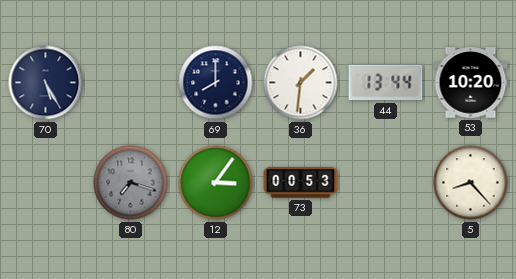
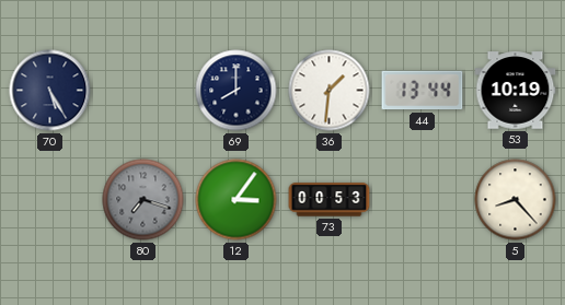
53: 10:20 -> 10:19 (516, 91)
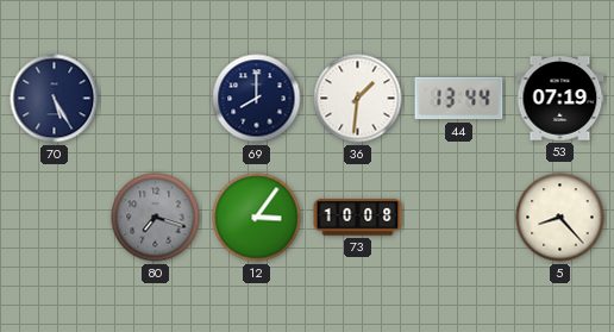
53: 10:19 -> 07:19 (560, 99)
73: 00:53 -> 10:08 (358, 218)
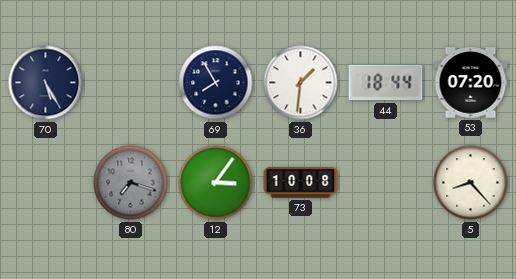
69: 8:00 -> 7:55 (216, 83)
44: 13:44 -> 18:44 (386, 83)
53: 07:19 -> 07:20 (471, 83)
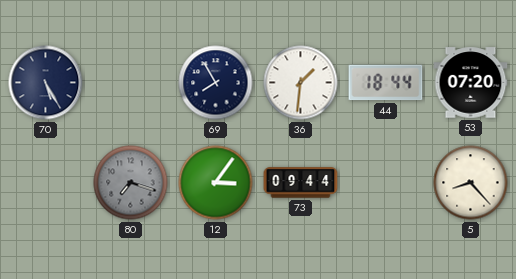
73: 10:08 -> 09:44 (301, 183)
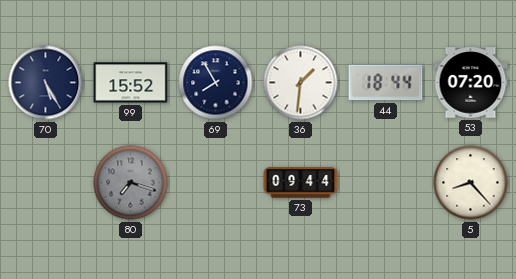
99: none -> 15:52 (131, 83)
12: 3:06 -> none (216, 183)
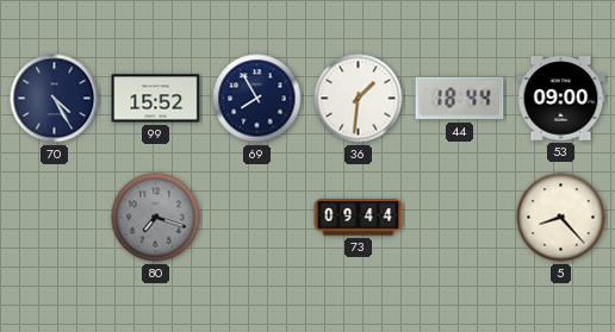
70: 5:25 -> 4:25 (55, 99)
53: 07:20 -> 09:00 (561, 99)
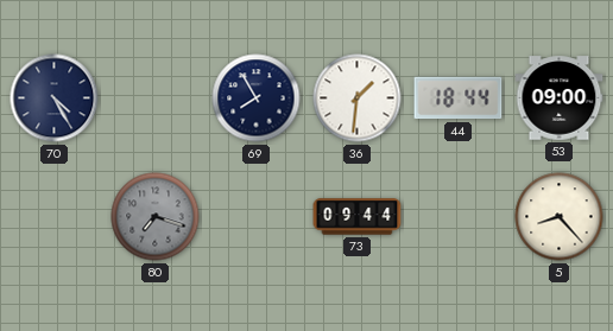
99: 15:52 -> none (156, 99)
